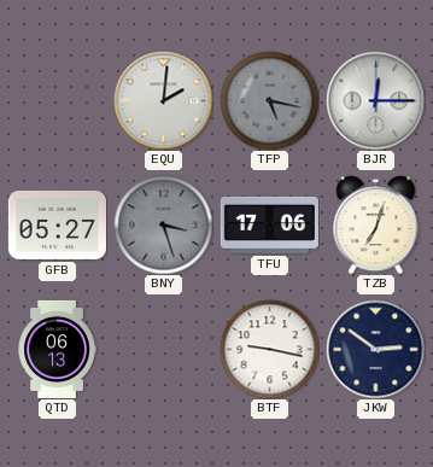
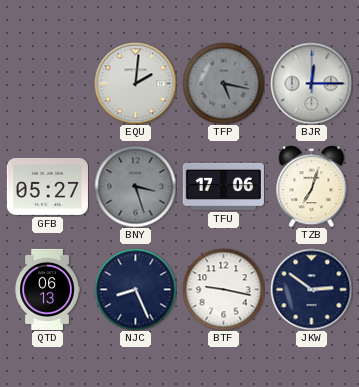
NJC: none -> 8:26 (135, 289)
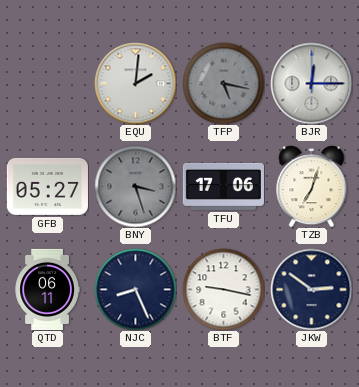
QTD: 06:13 -> 06:11 (47, 289)
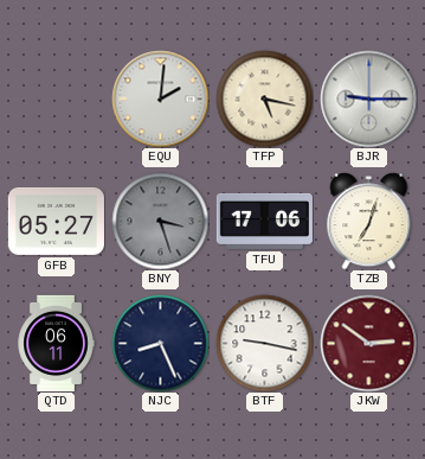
TFP dial: grey -> cream (264, 98)
BJR: 12:15 -> 9:15 (368, 98)
JKW dial: navy -> burgundy (368, 343)
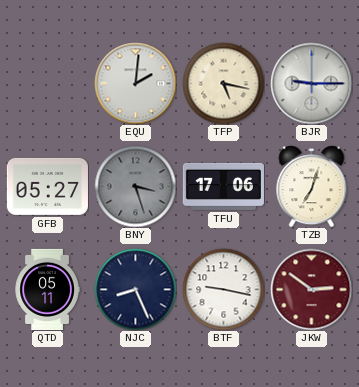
QTD: 06:11 -> 05:11 (47, 289)
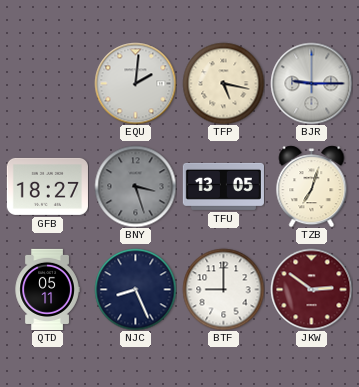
GFB: 05:27 -> 18:27 (47, 186)
TFU: 17:06 -> 13:05 (223, 186)
BTF: 9:17 -> 9:00 (223, 289)
